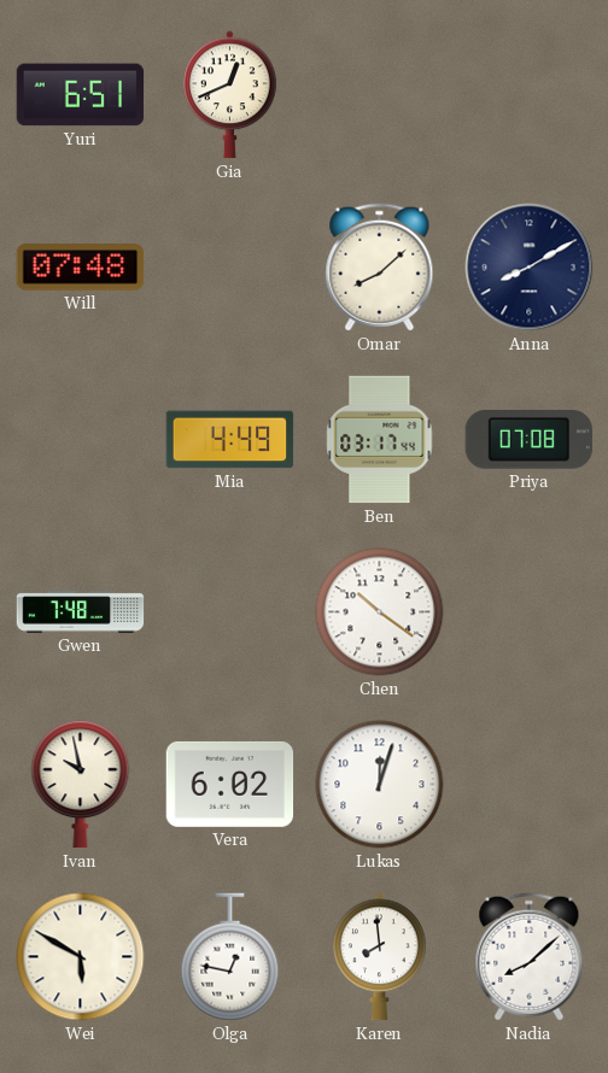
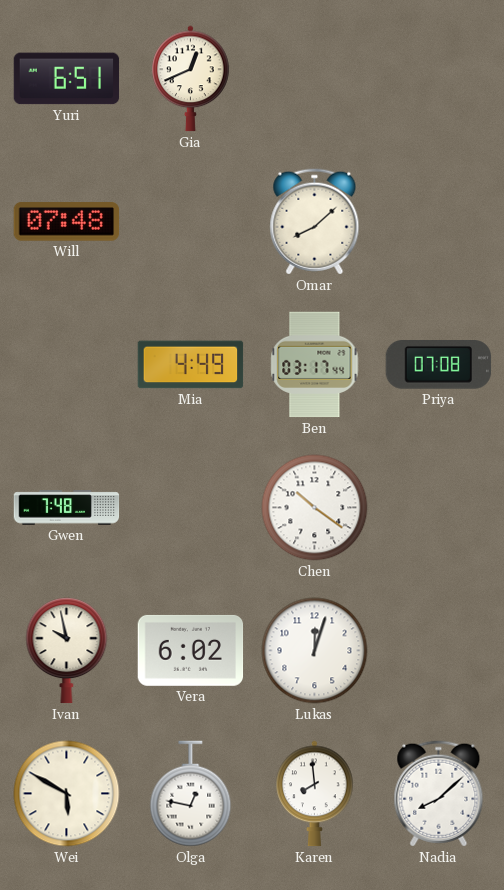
Anna: 8:10 -> none (530, 268)
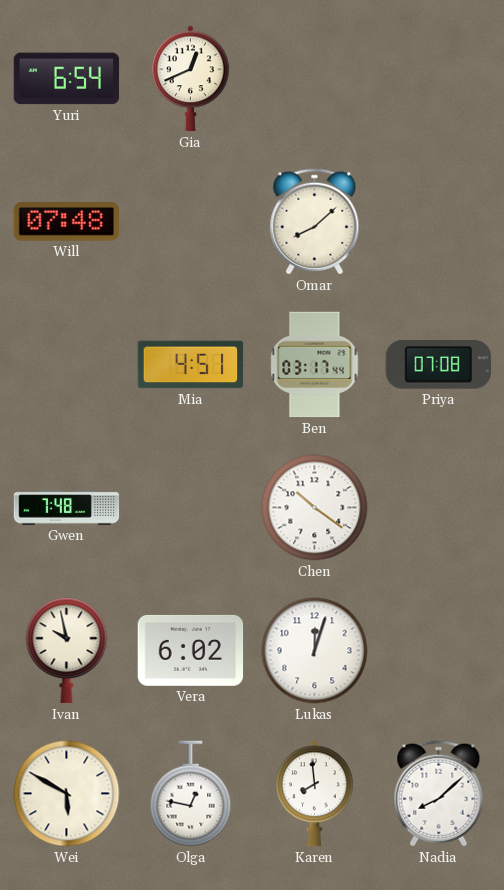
Yuri: 6:51 -> 6:54 (67, 79)
Mia: 4:49 -> 4:51 (191, 365)
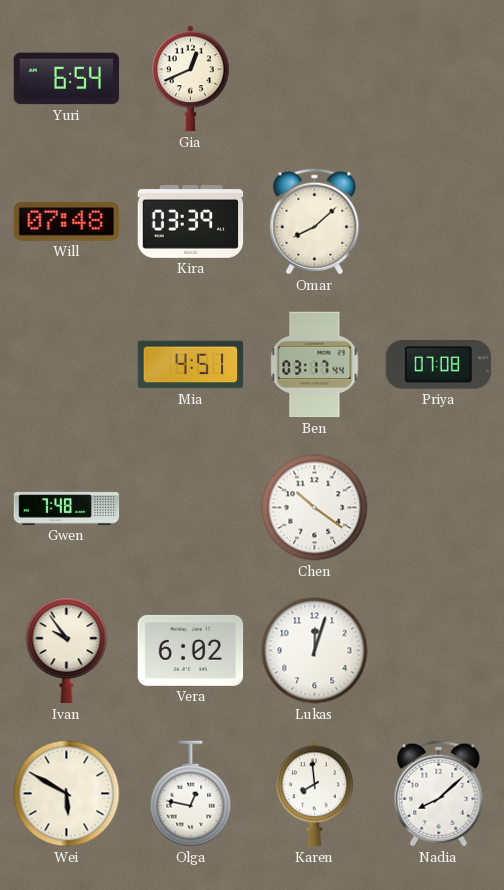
Kira: none -> 03:39 (191, 222)
Ivan: 9:58 -> 9:54 (67, 651)
